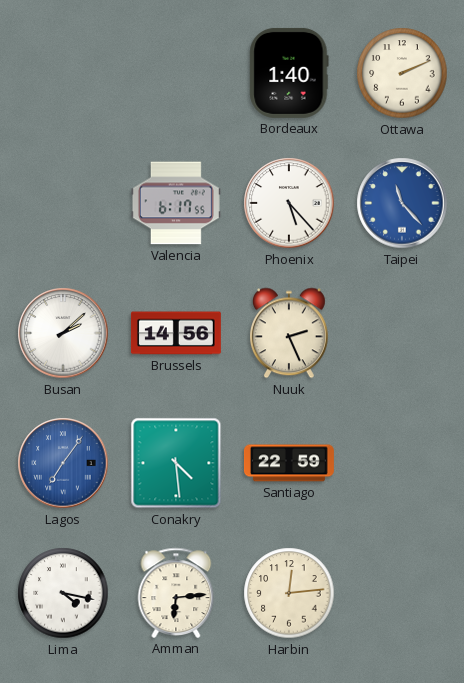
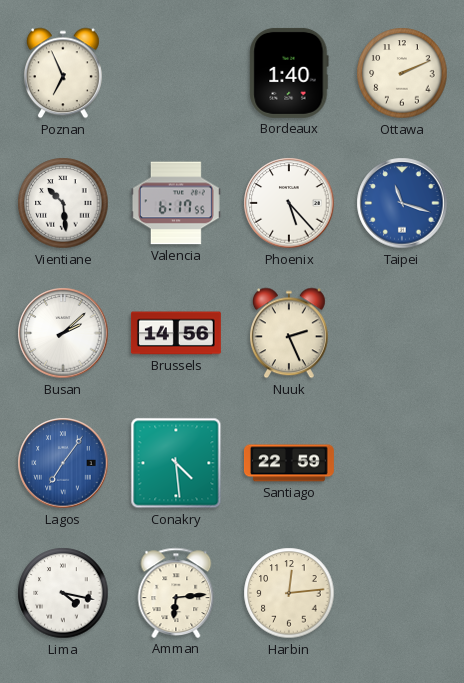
Poznan: none -> 6:56 (63, 73)
Vientiane: none -> 10:29 (63, 203)
Taipei: 11:23 -> 11:18 (402, 203)
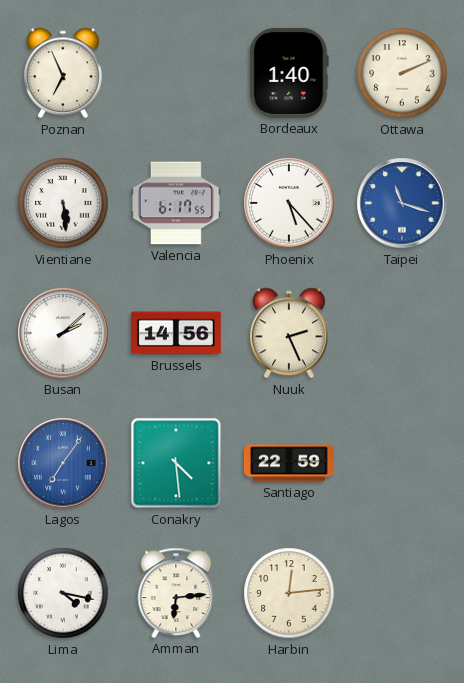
Vientiane: 10:29 -> 5:29 (63, 203)
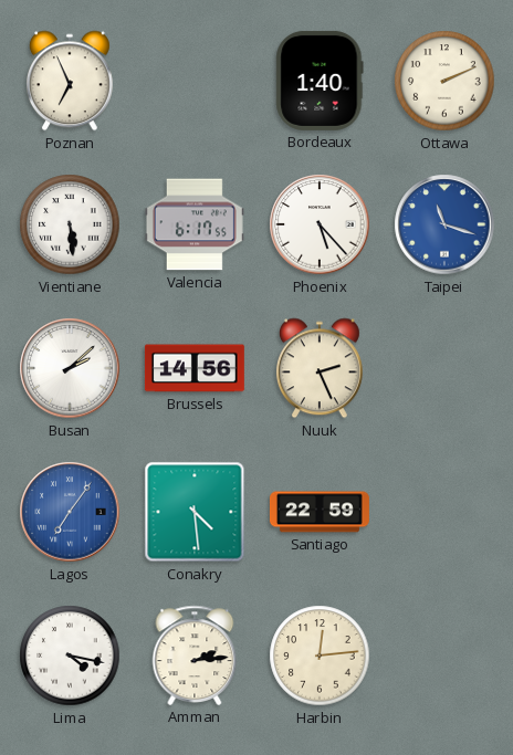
Amman: 6:14 -> 2:14 (195, 656)
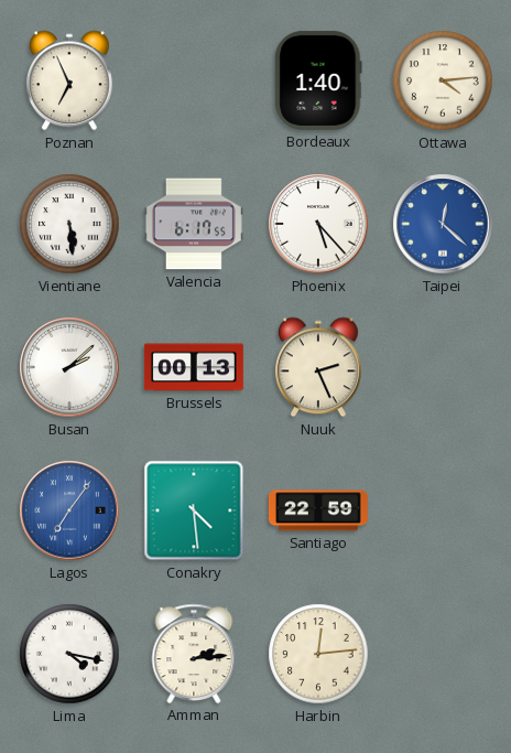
Ottawa: 2:11 -> 4:14 (443, 80)
Taipei: 11:18 -> 12:22 (443, 224)
Brussels: 14:56 -> 00:13 (194, 367)
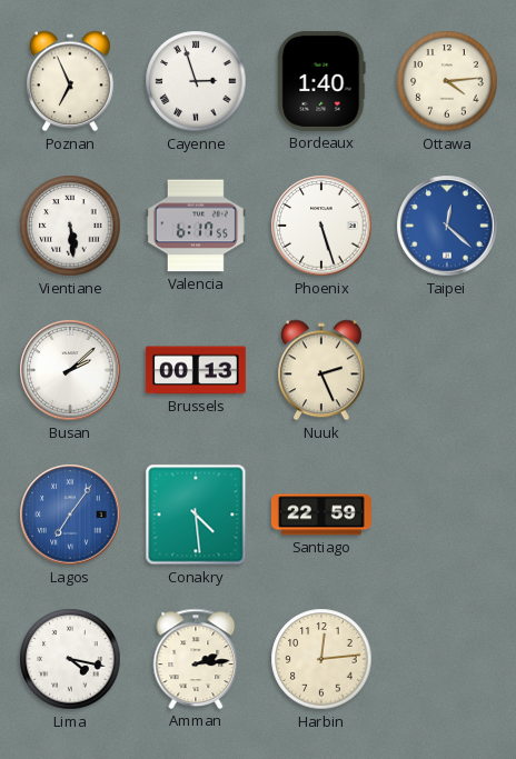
Cayenne: none -> 2:57 (196, 81)
Phoenix: 5:23 -> 5:27 (321, 226)
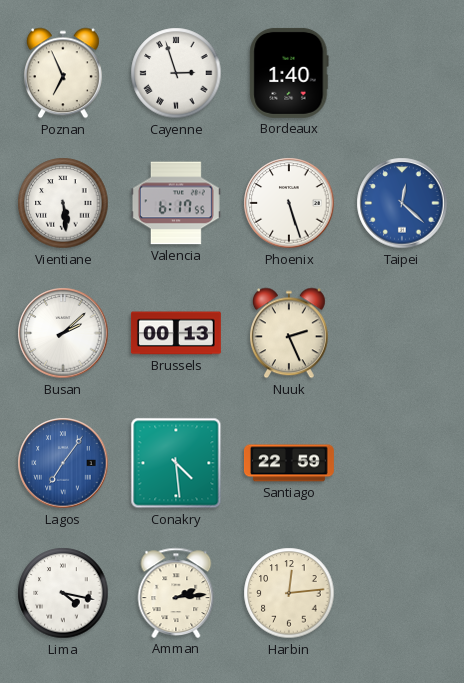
Ottawa: 4:14 -> none (447, 81)
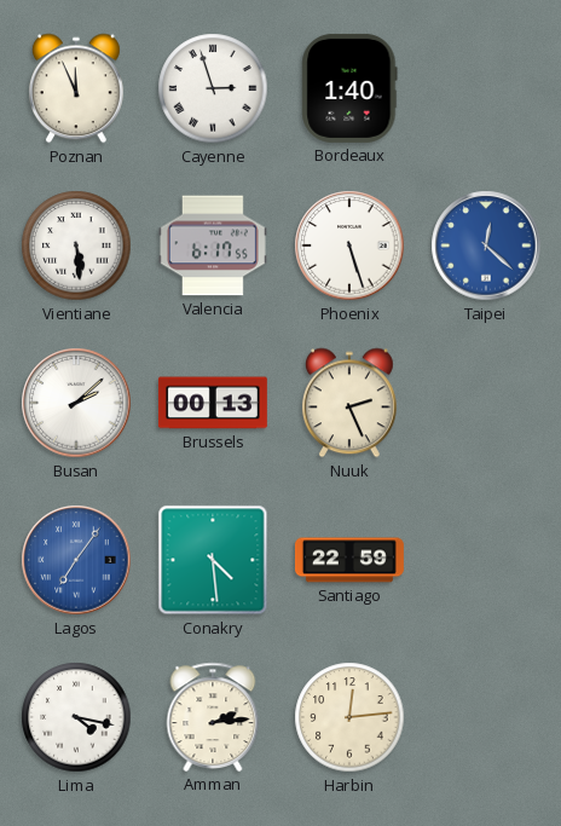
Poznan: 6:56 -> 11:56 (76, 88)
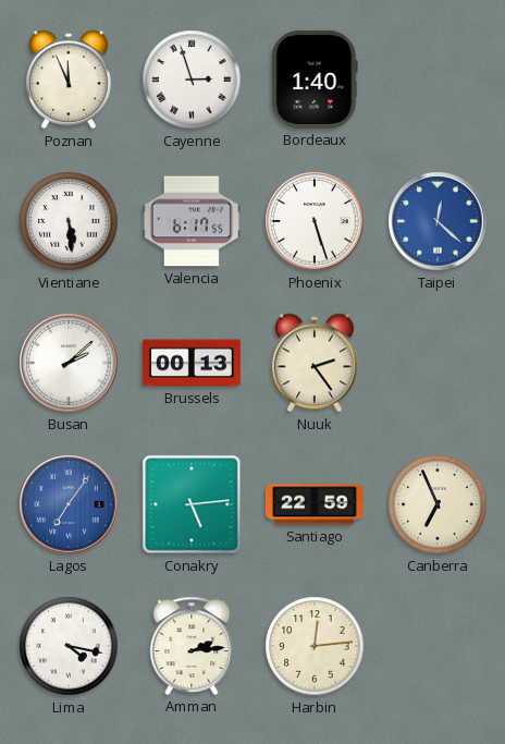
Nuuk: 2:26 -> 2:24 (315, 363)
Conakry: 4:29 -> 5:14 (192, 504)
Canberra: none -> 6:56 (438, 504)
